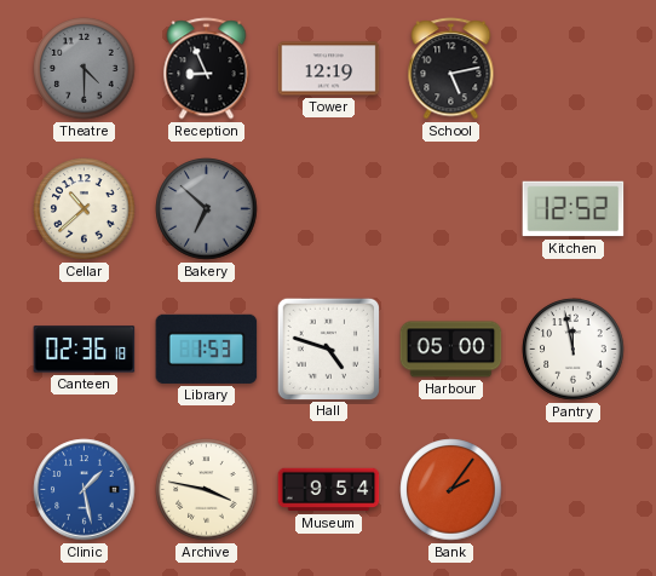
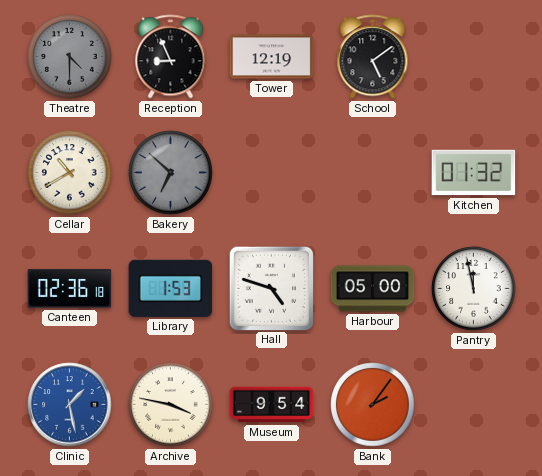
School: 5:13 -> 5:09 (373, 57)
Cellar: 10:38 -> 10:40 (70, 173)
Kitchen: 12:52 -> 01:32 (474, 173)
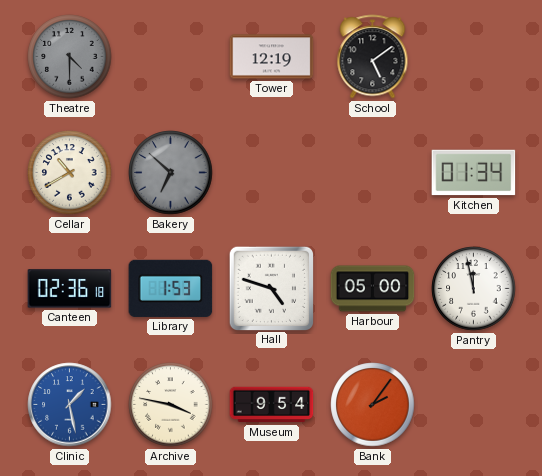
Reception: 8:56 -> none (171, 57)
Kitchen: 01:32 -> 01:34 (474, 173)
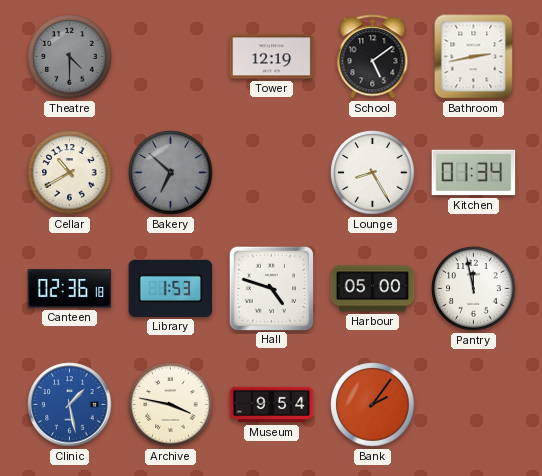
Bathroom: none -> 2:43 (474, 57)
Lounge: none -> 8:25 (373, 173)
